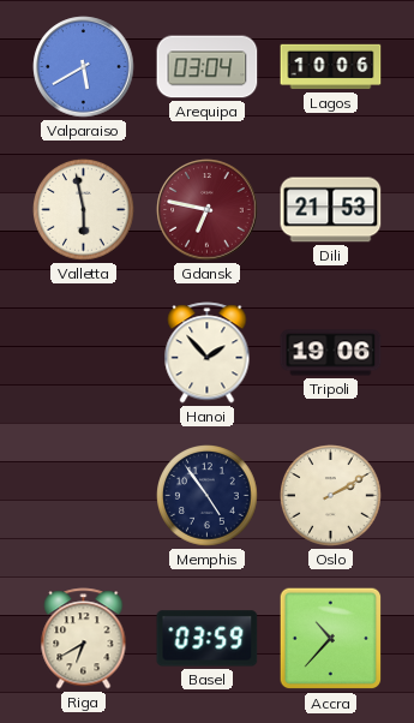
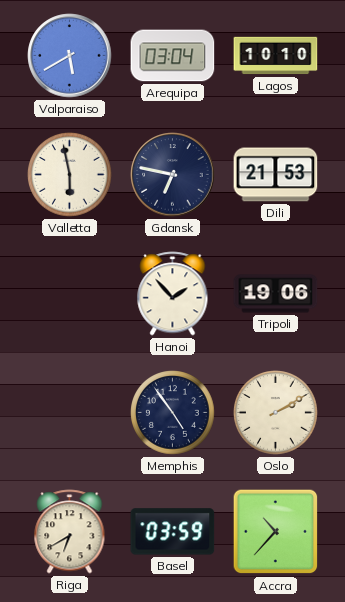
Lagos: 10:06 -> 10:10 (276, 56)
Gdansk dial: burgundy -> navy (173, 175)
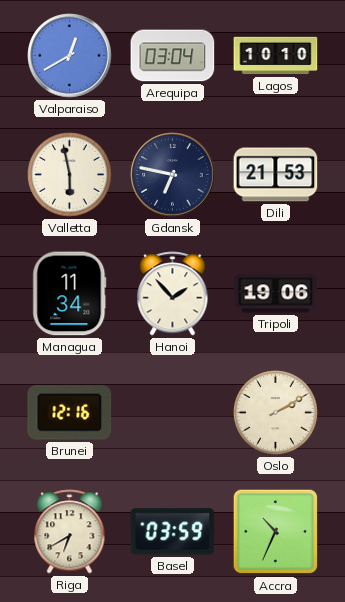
Valparaiso: 5:40 -> 12:40 (70, 56)
Managua: none -> 11:34 (70, 294)
Brunei: none -> 12:16 (70, 413)
Memphis: 4:54 -> none (173, 413)
Accra: 10:37 -> 10:34 (276, 532)
